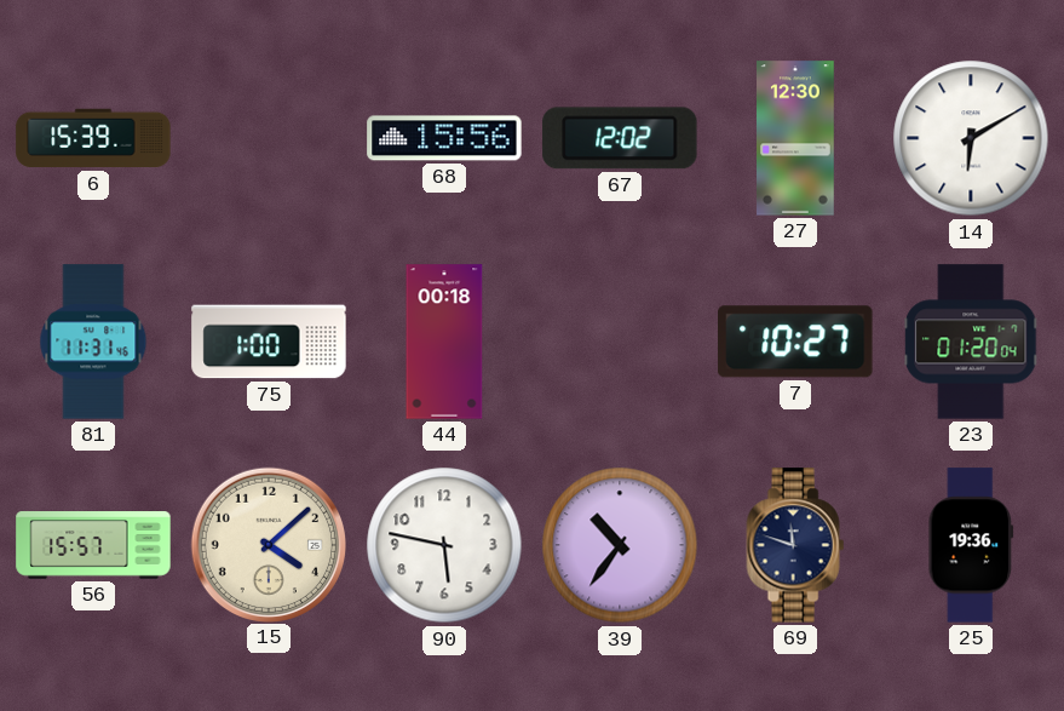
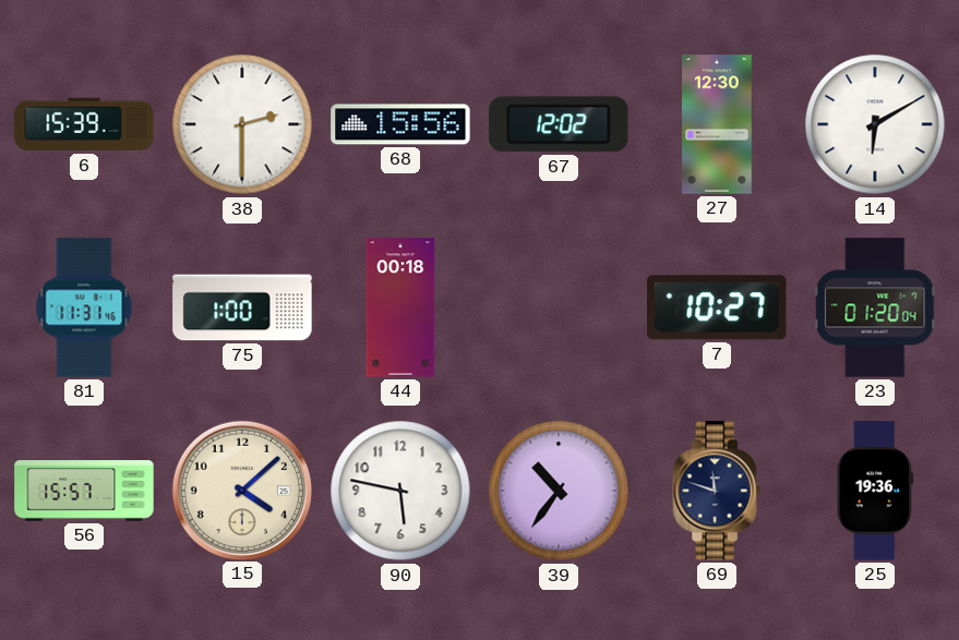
38: none -> 2:30 (242, 124)
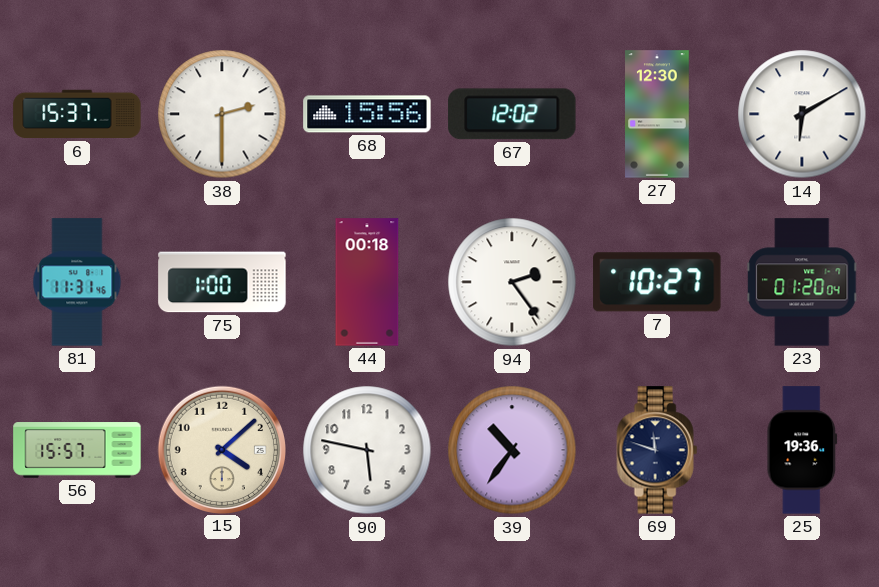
6: 15:39 -> 15:37 (77, 114)
94: none -> 2:24 (512, 282)
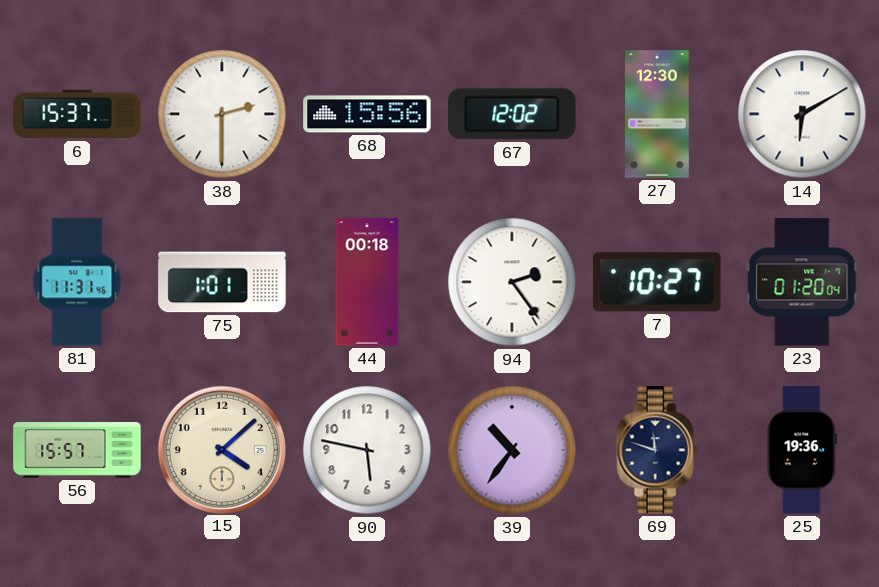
75: 1:00 -> 1:01 (222, 282)
